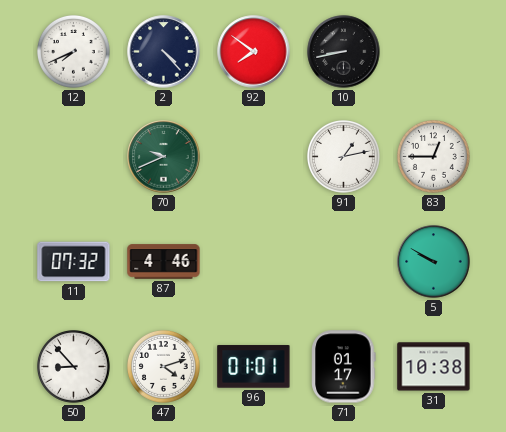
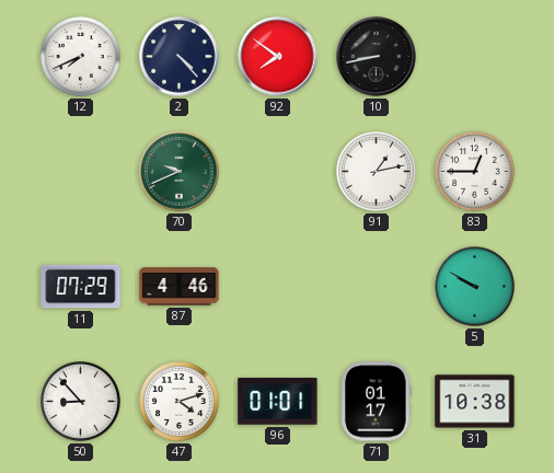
11: 07:32 -> 07:29 (81, 287)
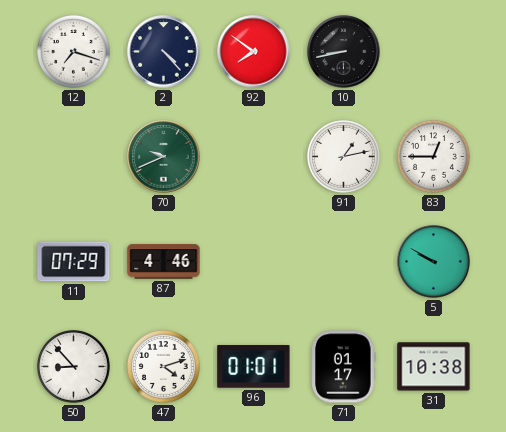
12: 7:41 -> 7:18 (74, 52)
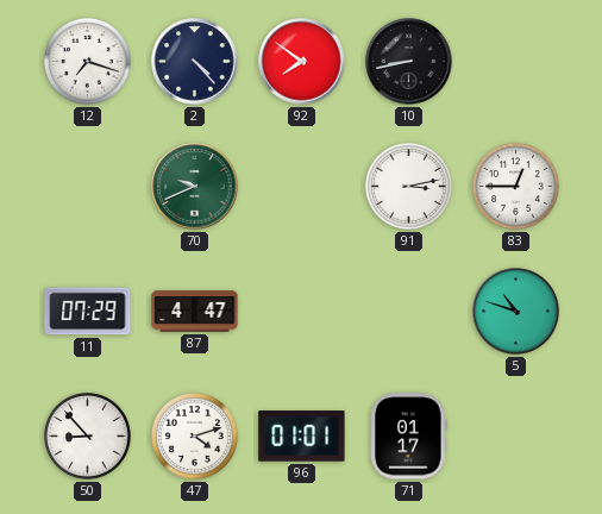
91: 1:13 -> 3:13 (409, 187)
87: 4:46 -> 4:47 (195, 312)
5: 9:50 -> 10:48 (516, 312)
31: 10:38 -> none (434, 367)
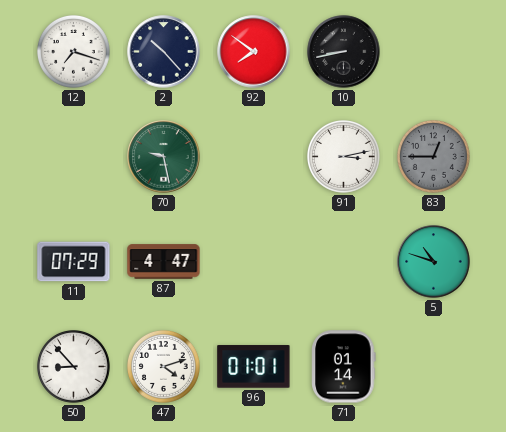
2: 4:23 -> 10:23 (164, 52)
70: 9:41 -> 9:28 (164, 157)
83 dial: white -> grey (434, 157)
71: 01:17 -> 01:14 (344, 367)
